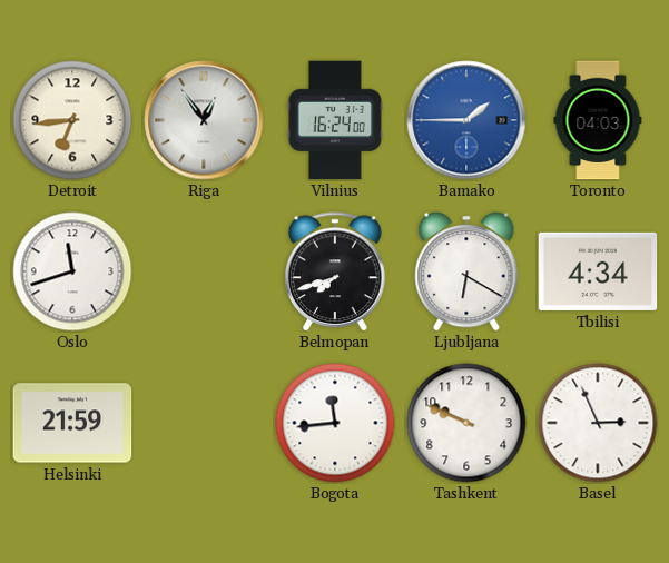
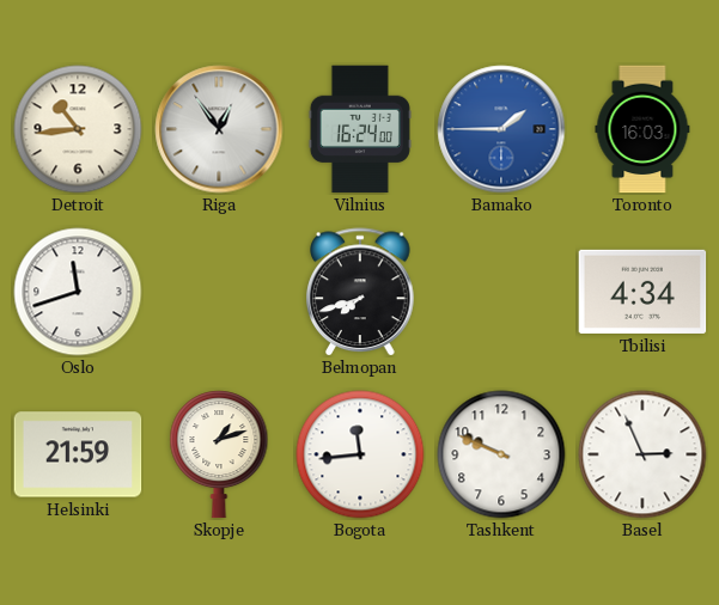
Detroit: 6:44 -> 10:44 (78, 129)
Toronto: 04:03 -> 16:03 (642, 129)
Ljubljana: 6:20 -> none (466, 271)
Skopje: none -> 1:12 (219, 454)
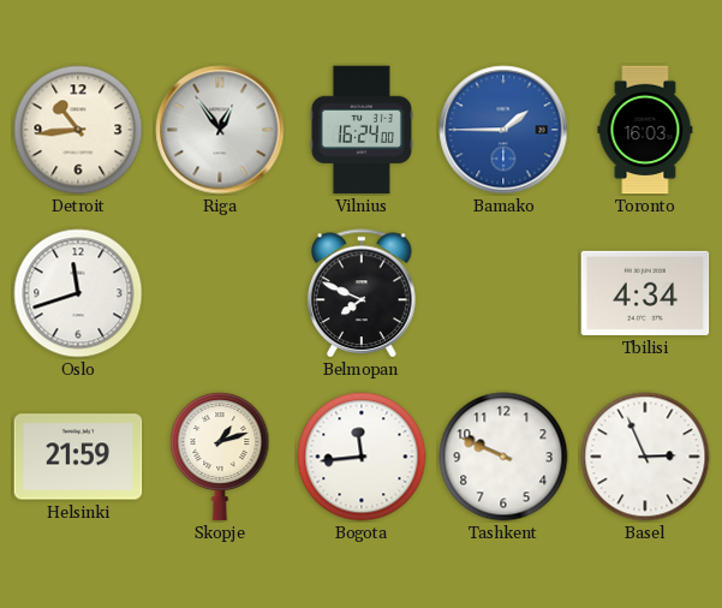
Belmopan: 7:42 -> 7:49 (362, 293)
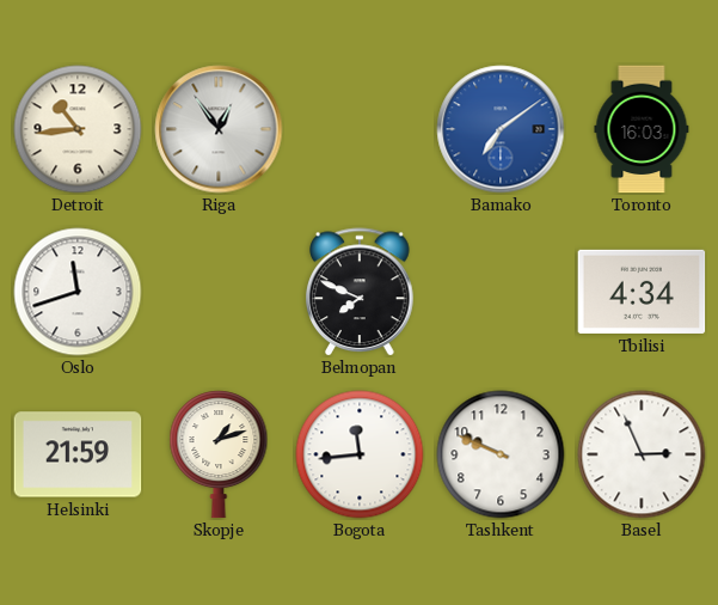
Vilnius: 16:24 -> none (362, 130)
Bamako: 1:45 -> 7:09 (501, 129)
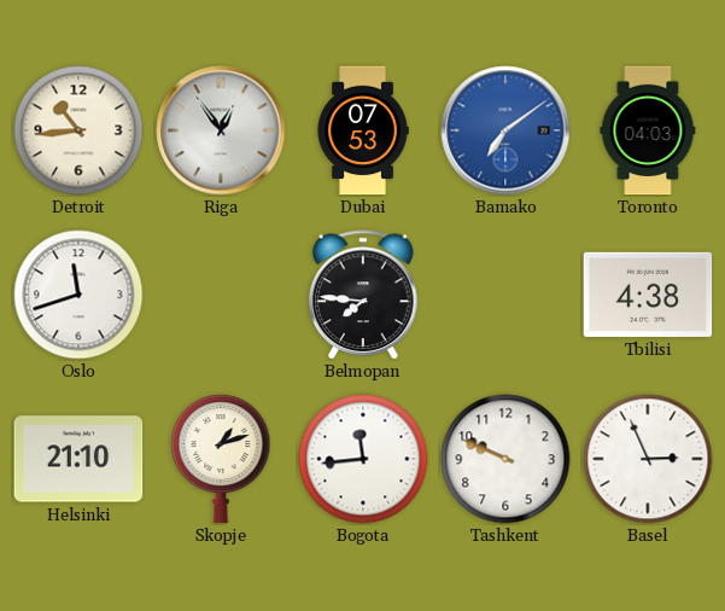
Dubai: none -> 07:53 (363, 130)
Toronto: 16:03 -> 04:03 (648, 130)
Belmopan: 7:49 -> 7:46 (363, 295)
Tbilisi: 4:34 -> 4:38 (648, 295)
Helsinki: 21:59 -> 21:10 (78, 459)
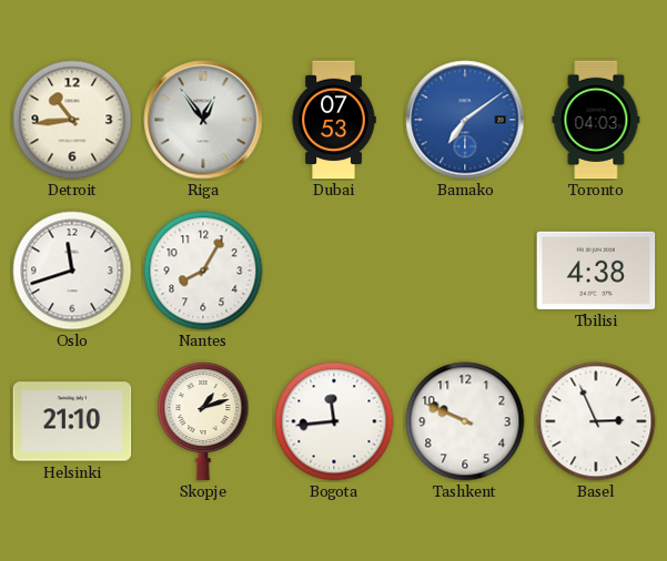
Nantes: none -> 8:05 (203, 271)
Belmopan: 7:46 -> none (363, 295)
